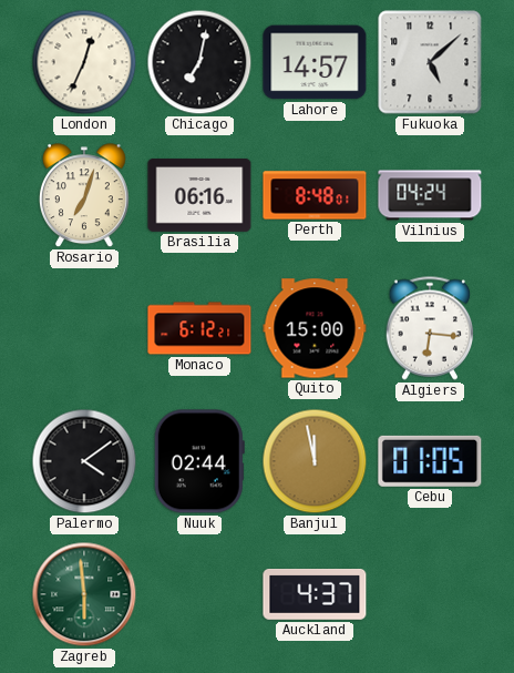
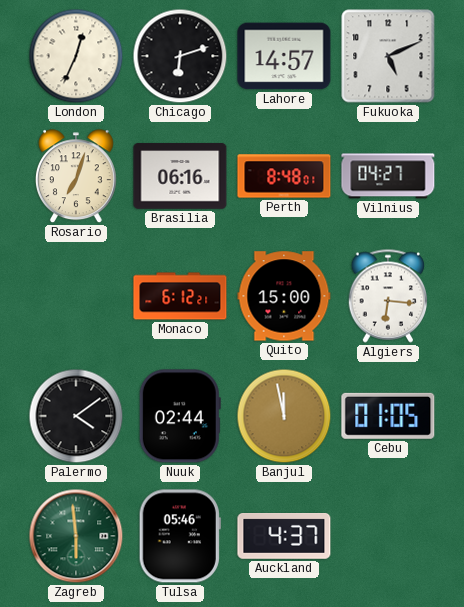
Chicago: 7:02 -> 6:12 (180, 56)
Fukuoka: 5:08 -> 5:11 (388, 56)
Vilnius: 04:24 -> 04:27 (388, 176)
Tulsa: none -> 05:46 (180, 536)
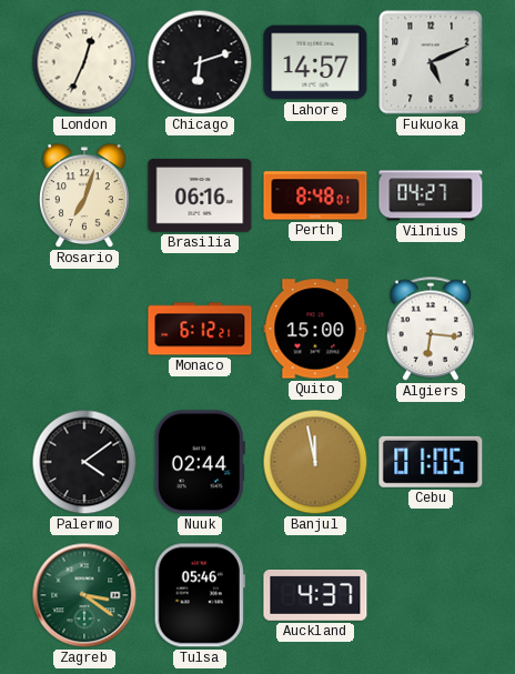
Zagreb: 5:59 -> 3:21 (84, 595)
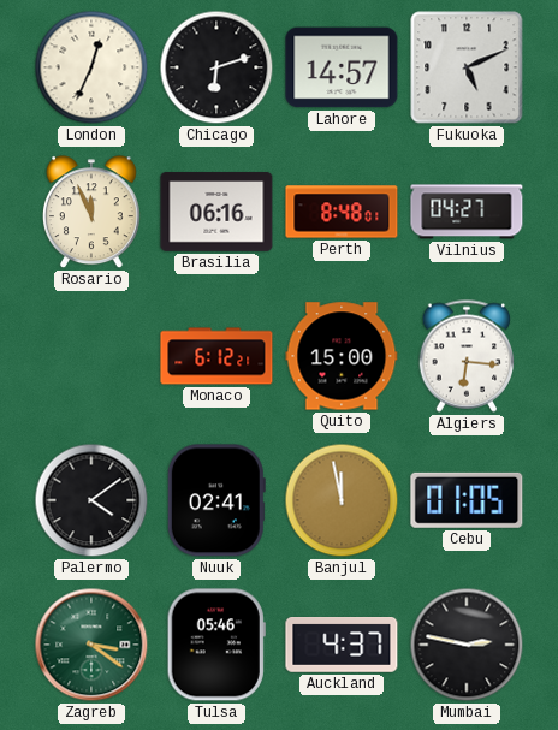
Rosario: 7:03 -> 11:56 (91, 213)
Nuuk: 02:44 -> 02:41 (216, 500)
Mumbai: none -> 2:47 (467, 645)
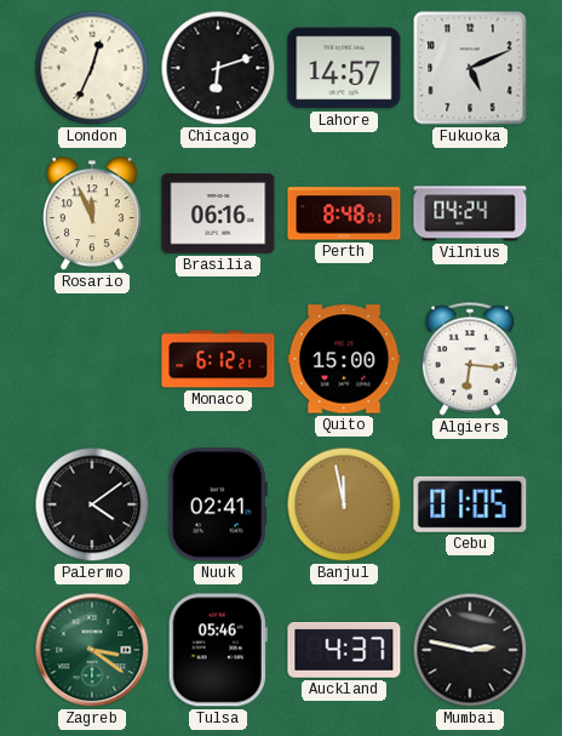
Vilnius: 04:27 -> 04:24 (470, 213)
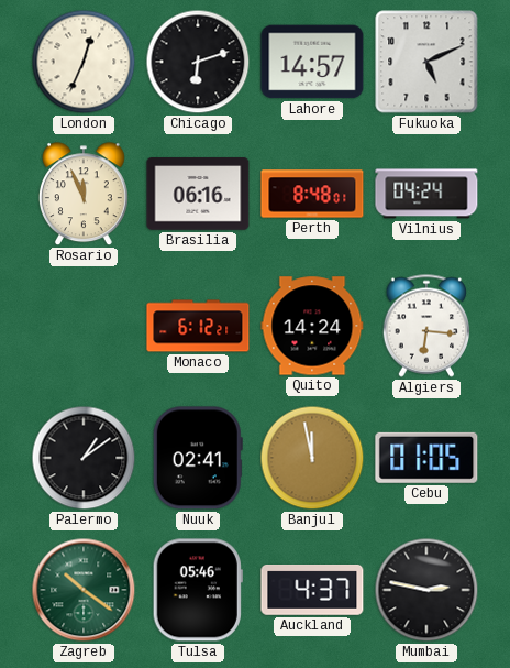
Quito: 15:00 -> 14:24 (312, 326)
Palermo: 4:09 -> 1:09 (84, 458)
Zagreb: 3:21 -> 10:21 (84, 590)
